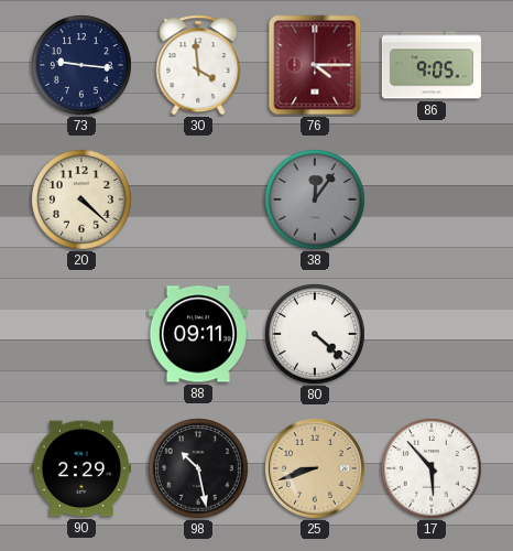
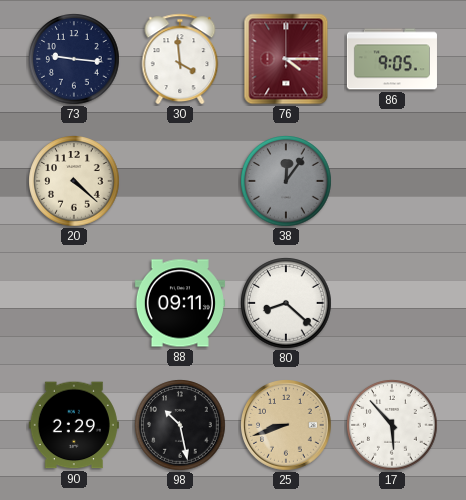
80: 4:22 -> 8:22 (286, 303)
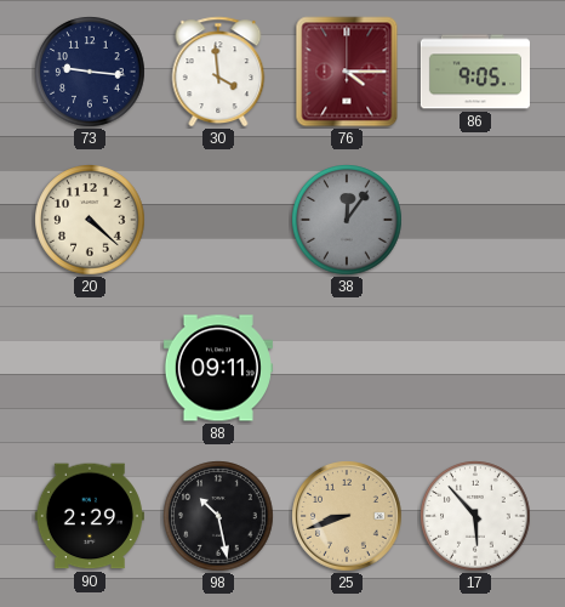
80: 8:22 -> none (286, 303)
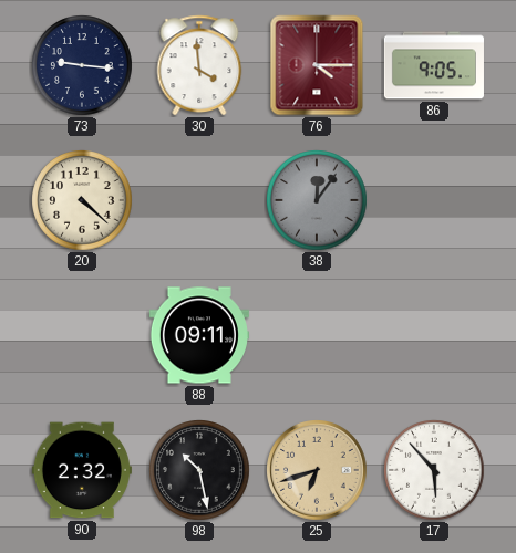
90: 2:29 -> 2:32 (82, 470)
25: 8:42 -> 6:42 (317, 470)
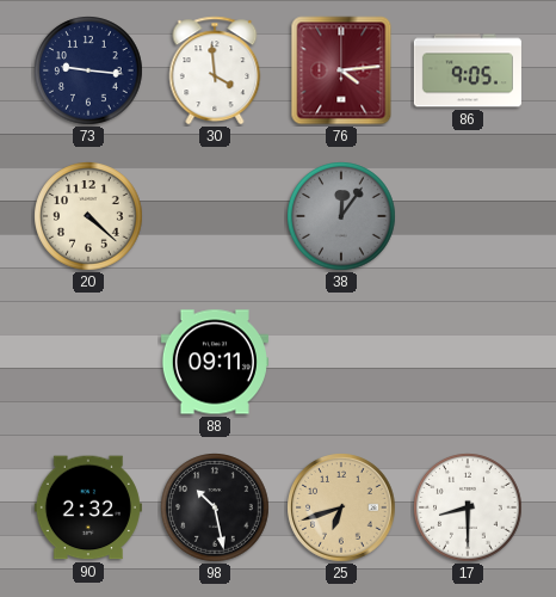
76: 4:15 -> 4:14 (341, 70)
17: 5:53 -> 8:30 (468, 507)
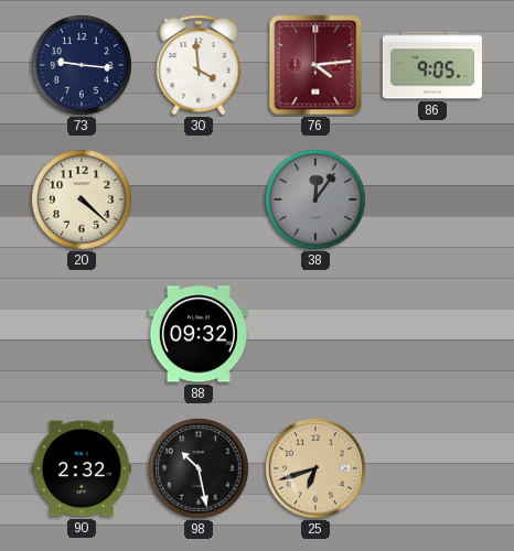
88: 09:11 -> 09:32 (199, 334)
17: 8:30 -> none (468, 507)
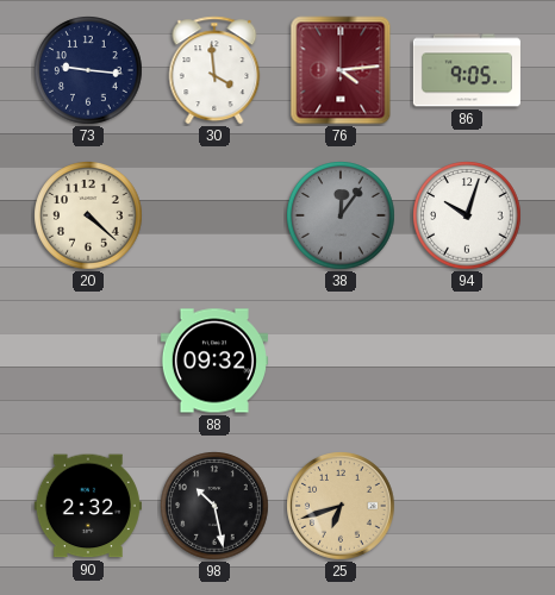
94: none -> 10:03 (467, 215)
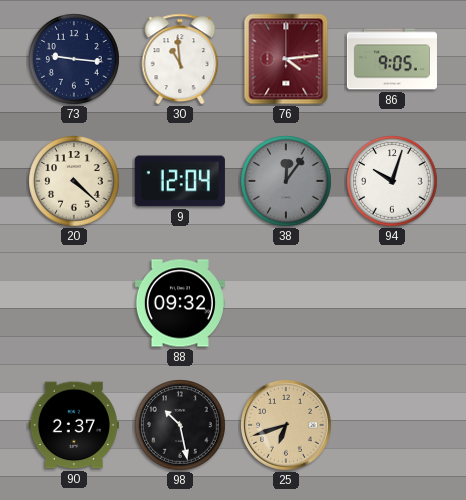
30: 3:59 -> 10:59 (180, 59)
9: none -> 12:04 (180, 181)
90: 2:32 -> 2:37 (74, 425)
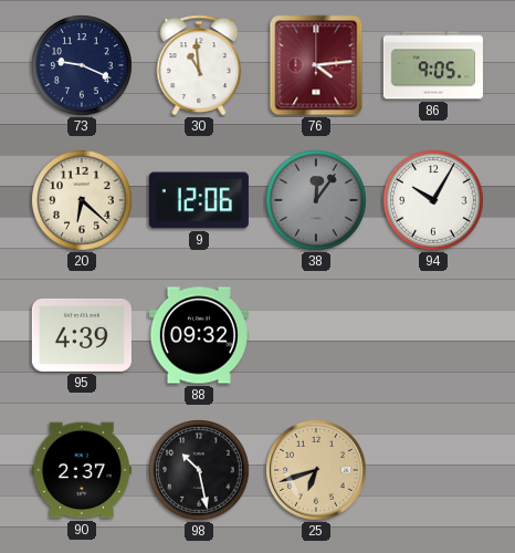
73: 9:16 -> 9:19 (82, 65)
20: 4:22 -> 6:22 (82, 200)
9: 12:04 -> 12:06 (199, 200)
94: 10:03 -> 10:05 (433, 200)
95: none -> 4:39 (82, 335)
